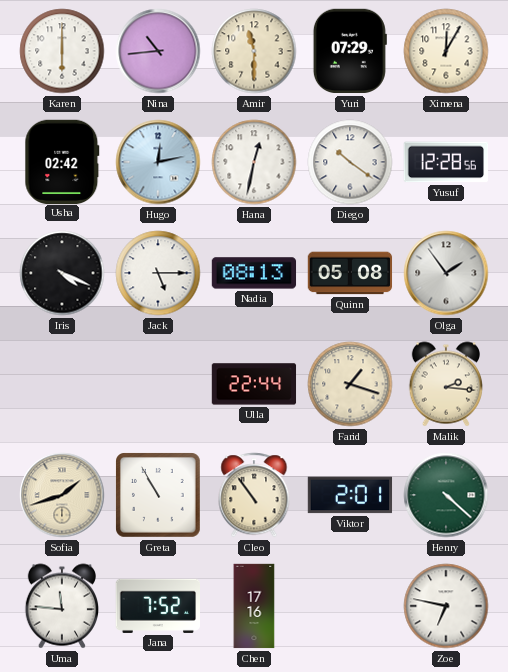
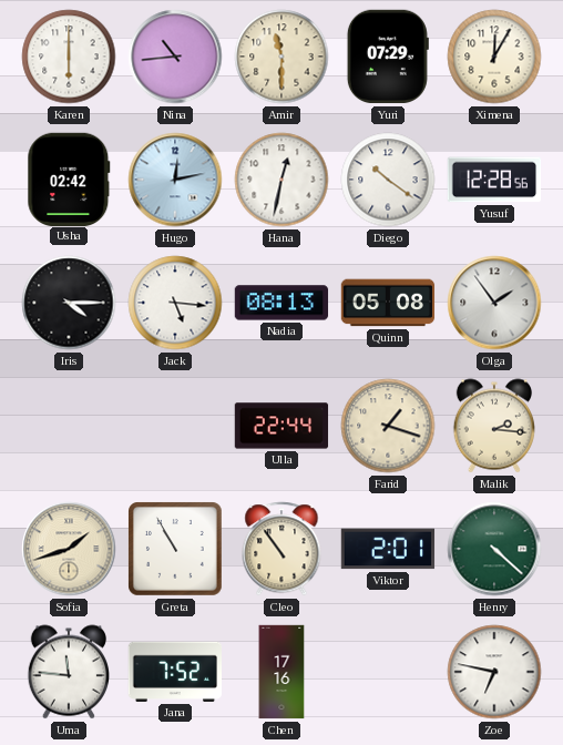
Iris: 4:19 -> 4:15 (69, 303)
Jack: 5:15 -> 5:16 (175, 303)
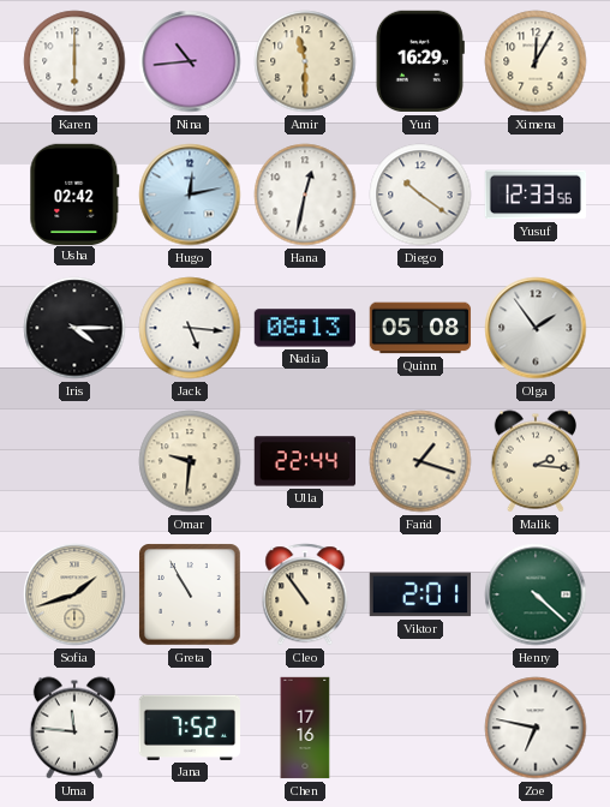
Yuri: 07:29 -> 16:29 (420, 61)
Yusuf: 12:28 -> 12:33 (536, 195)
Omar: none -> 9:31 (190, 461)
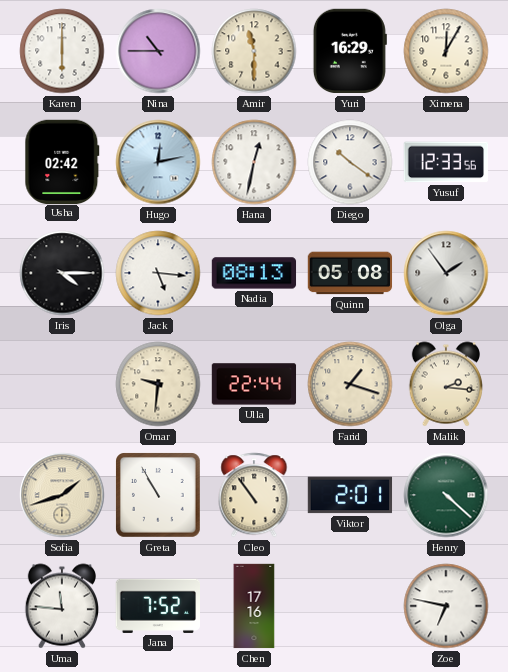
Nina: 10:44 -> 10:45 (158, 51)
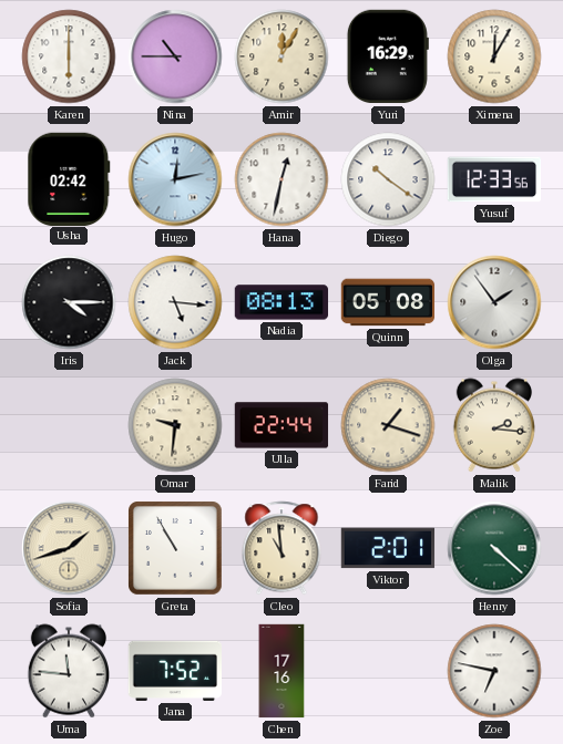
Amir: 11:30 -> 12:05 (281, 56)
Cleo: 10:54 -> 10:59 (281, 548)
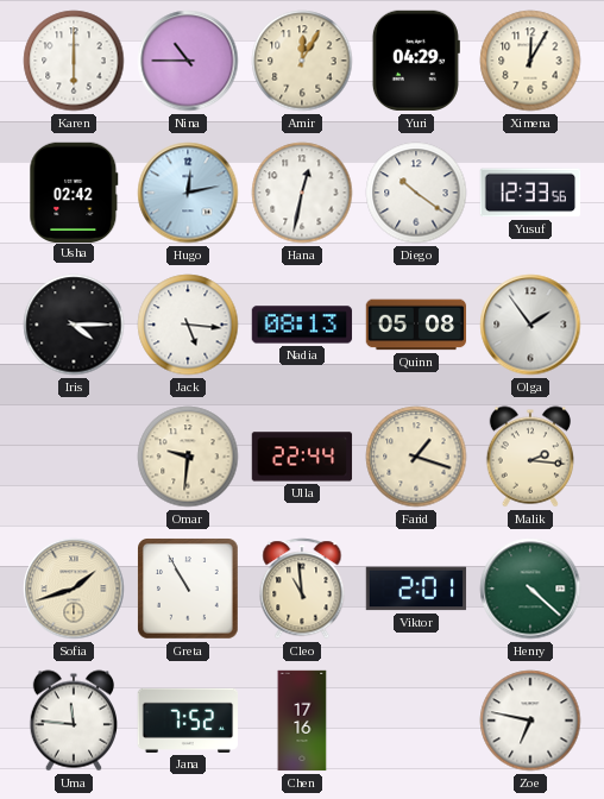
Yuri: 16:29 -> 04:29 (416, 61)
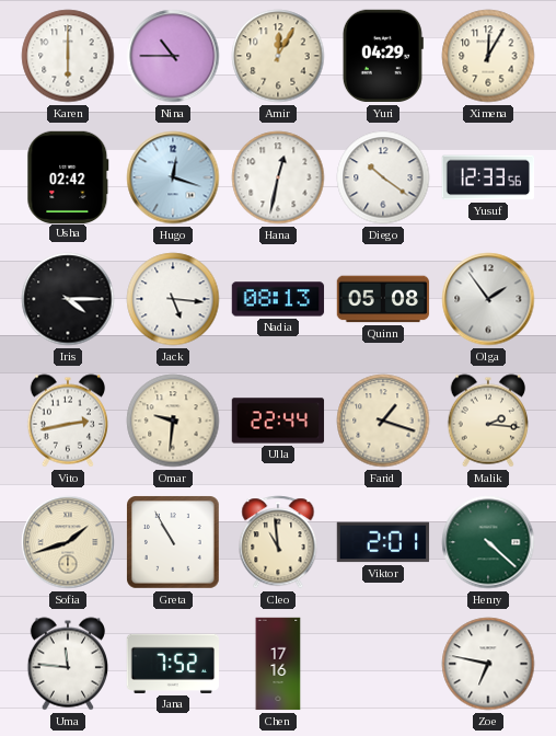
Hugo: 12:13 -> 12:18 (173, 177)
Vito: none -> 2:43 (67, 421)
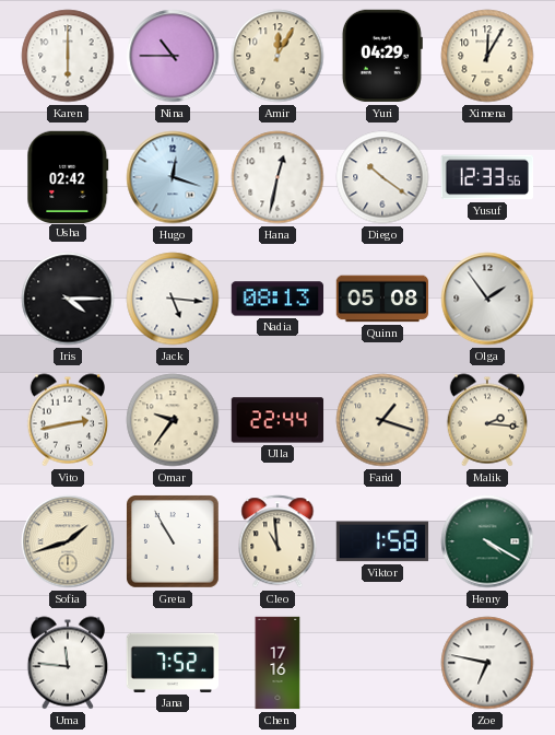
Omar: 9:31 -> 9:36 (173, 420)
Viktor: 2:01 -> 1:58 (382, 541)
Henry: 4:22 -> 4:20 (487, 541)
